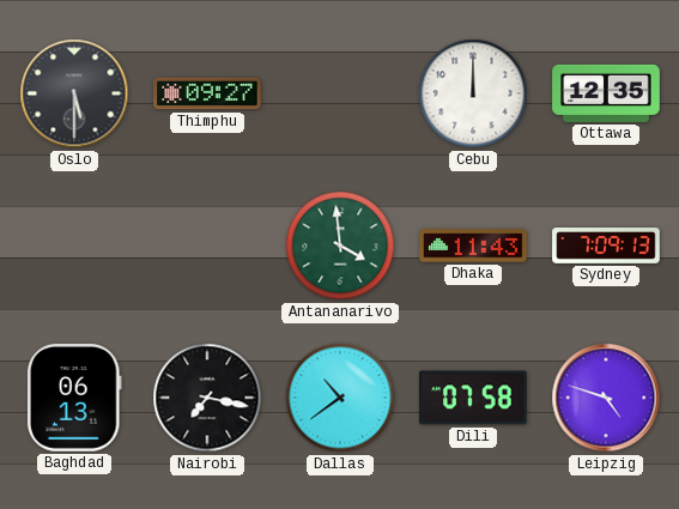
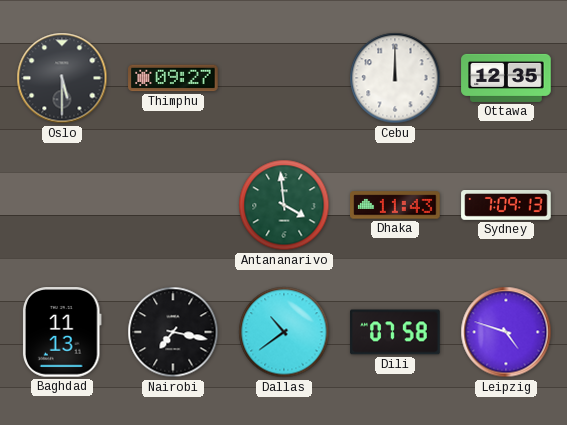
Baghdad: 06:13 -> 11:13 (62, 332)
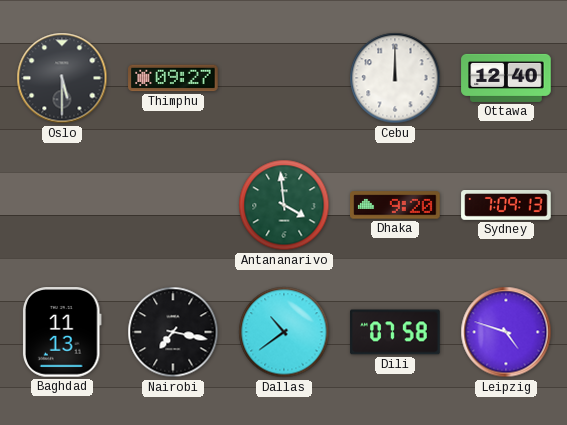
Ottawa: 12:35 -> 12:40 (506, 78)
Dhaka: 11:43 -> 9:20 (395, 205)
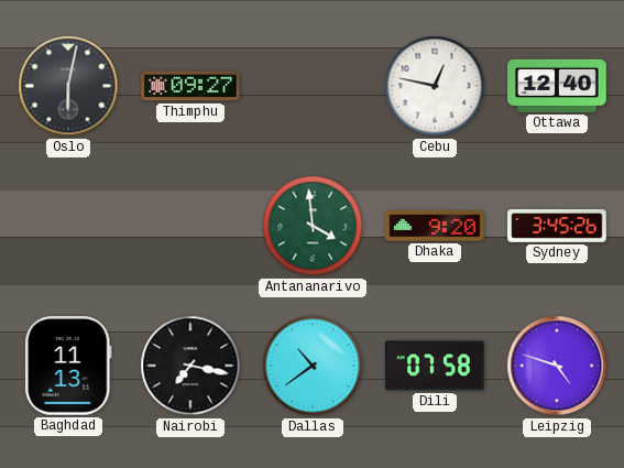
Oslo: 5:30 -> 6:02 (68, 86)
Cebu: 12:00 -> 12:47 (435, 86)
Sydney: 7:09 -> 3:45 (557, 227)
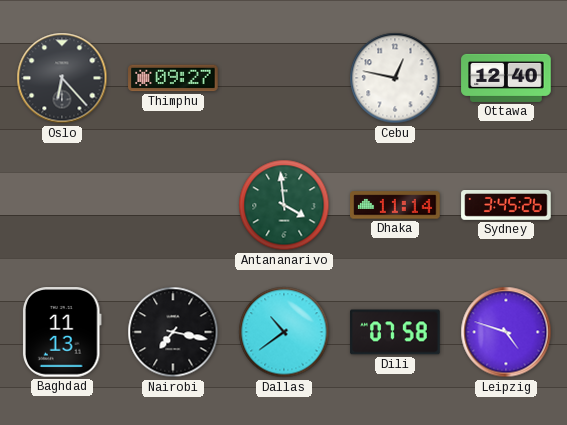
Oslo: 6:02 -> 6:23 (62, 78)
Dhaka: 9:20 -> 11:14 (395, 205)
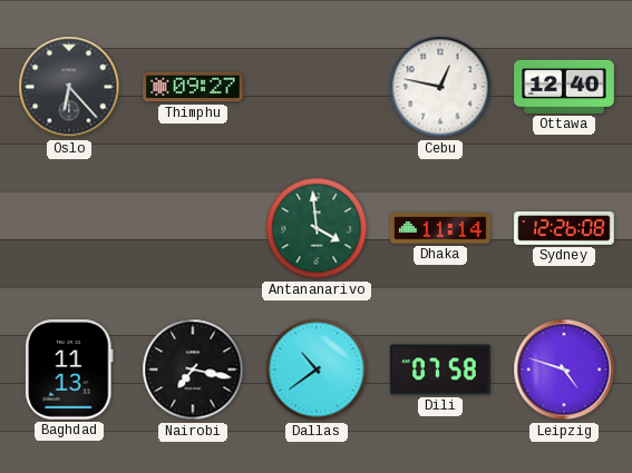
Sydney: 3:45 -> 12:26 (564, 229)
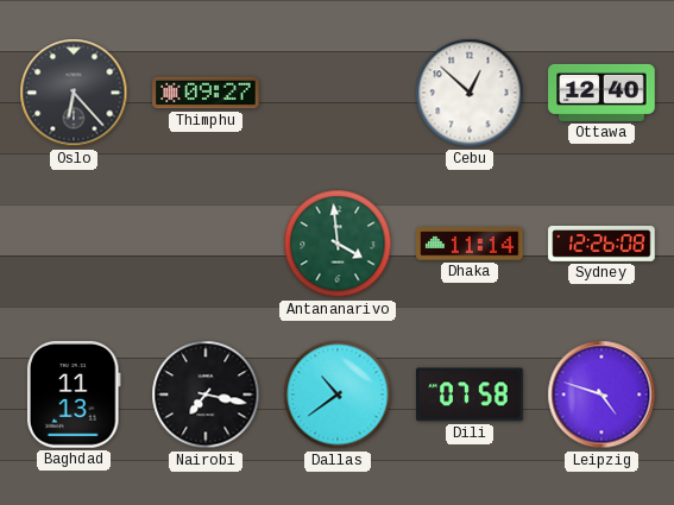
Cebu: 12:47 -> 12:52 (470, 93)
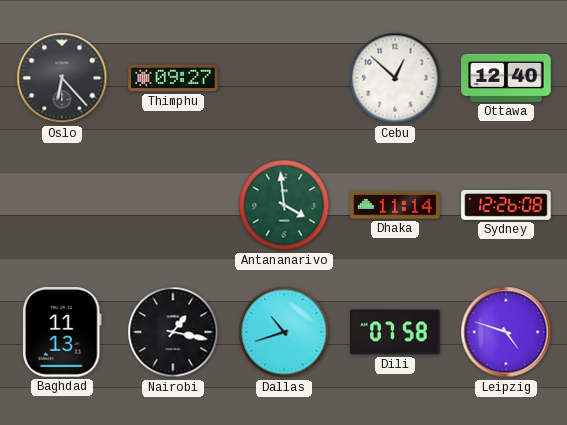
Nairobi: 7:17 -> 1:17 (173, 332)
Dallas: 10:39 -> 10:42 (284, 332)
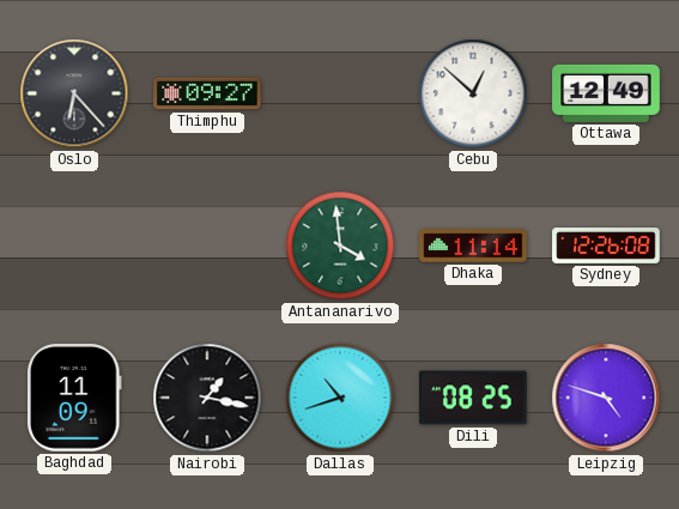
Ottawa: 12:40 -> 12:49 (606, 93)
Baghdad: 11:13 -> 11:09 (74, 398)
Dili: 07:58 -> 08:25 (473, 398)
